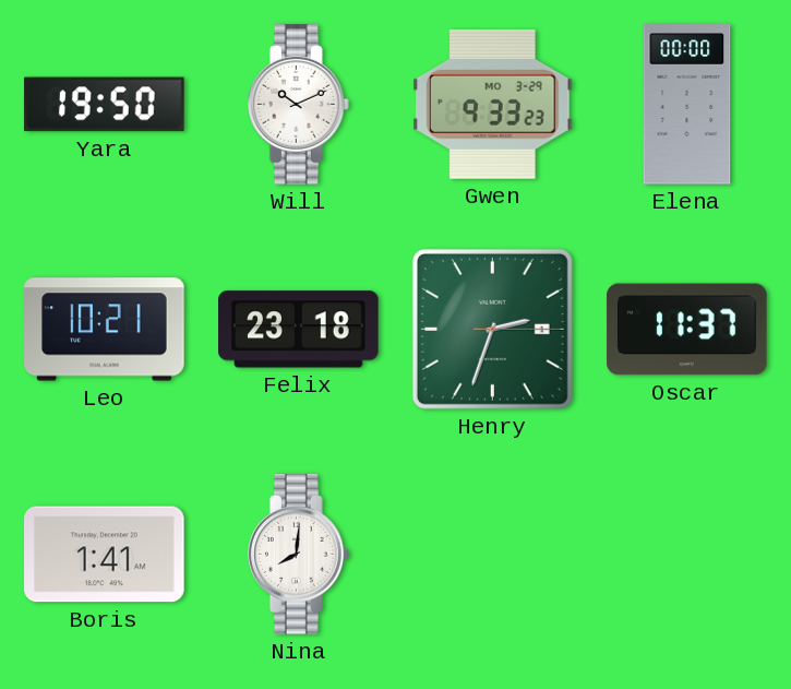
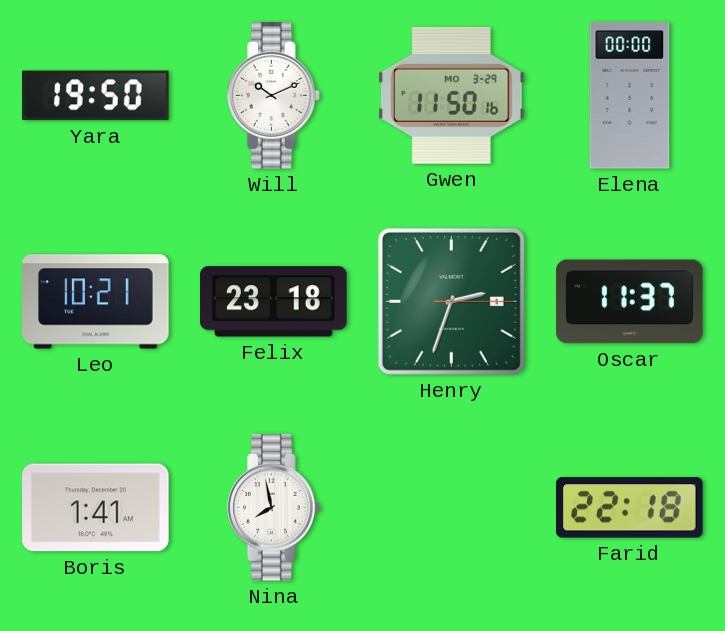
Gwen: 9:33 -> 11:50 (452, 95)
Nina: 8:01 -> 7:58 (273, 508)
Farid: none -> 22:18 (630, 508)
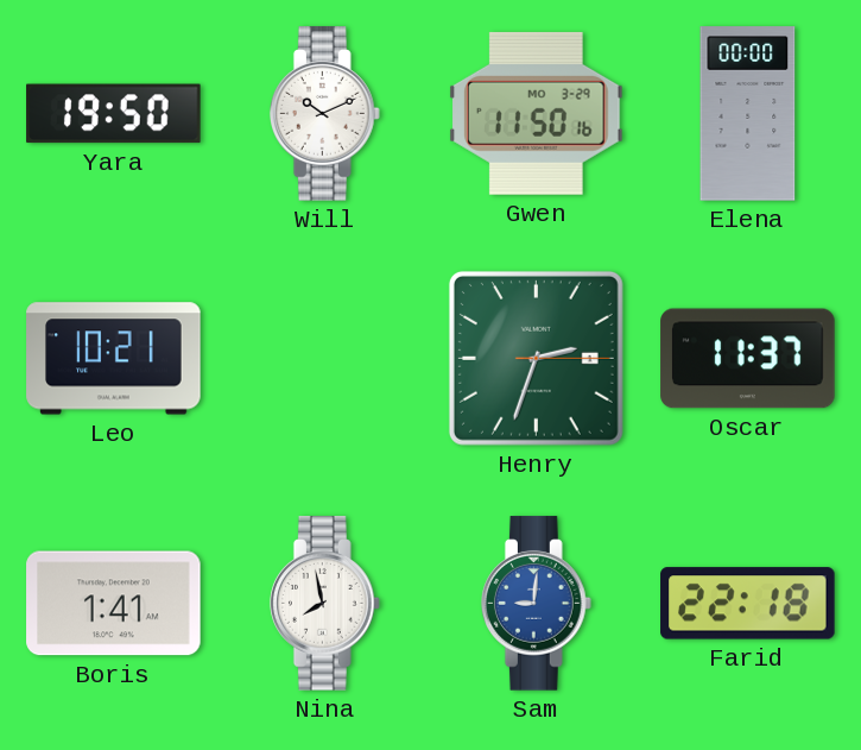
Felix: 23:18 -> none (274, 302)
Sam: none -> 9:01 (536, 604)
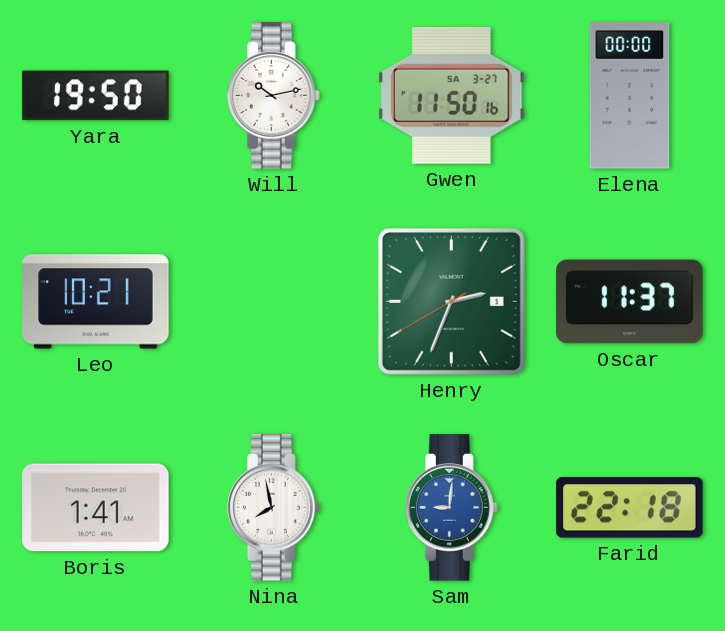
Will: 10:11 -> 10:13 (273, 96)
Gwen date: MO 3-29 -> SA 3-27 (452, 95)
Henry: 2:33:15 -> 2:33:40 (451, 301)
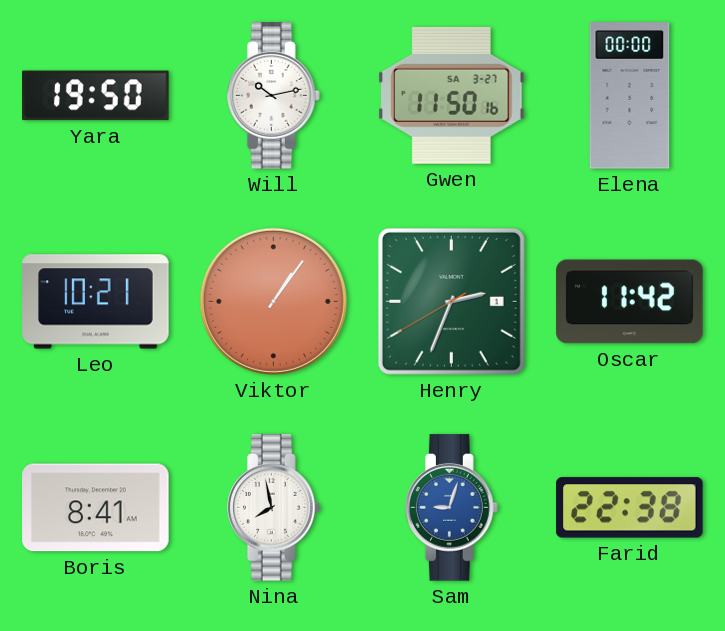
Viktor: none -> 1:06 (273, 301)
Oscar: 11:37 -> 11:42 (630, 302)
Boris: 1:41 -> 8:41 (96, 508)
Sam: 9:01 -> 9:03 (451, 508)
Farid: 22:18 -> 22:38 (630, 508)
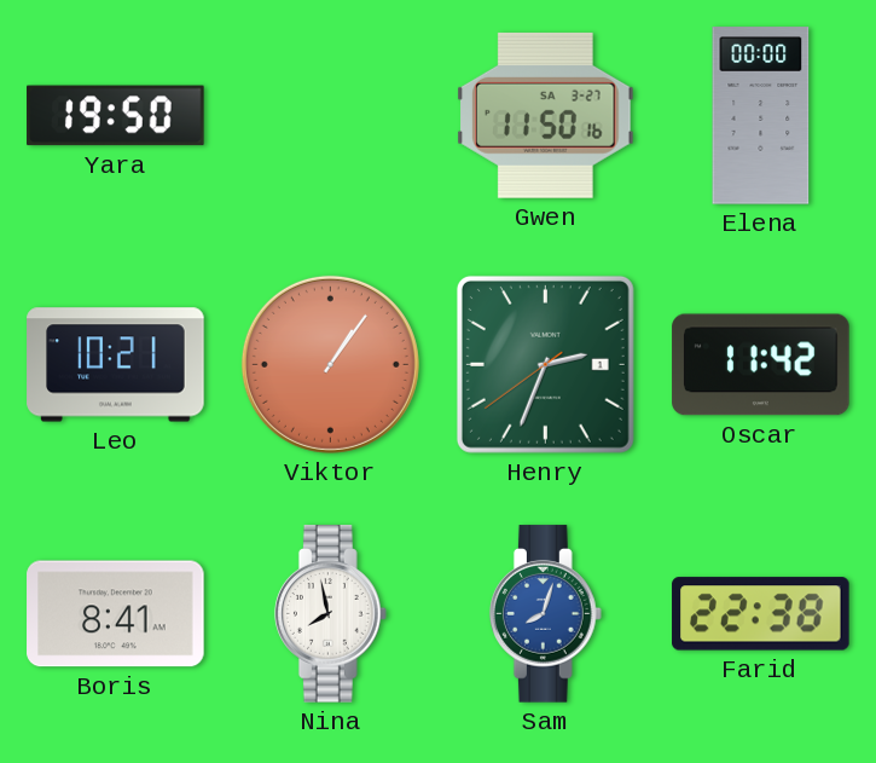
Will: 10:13 -> none (273, 96)
Henry: 2:33:40 -> 2:33:39 (545, 364)
Sam: 9:03 -> 8:03 (545, 614)
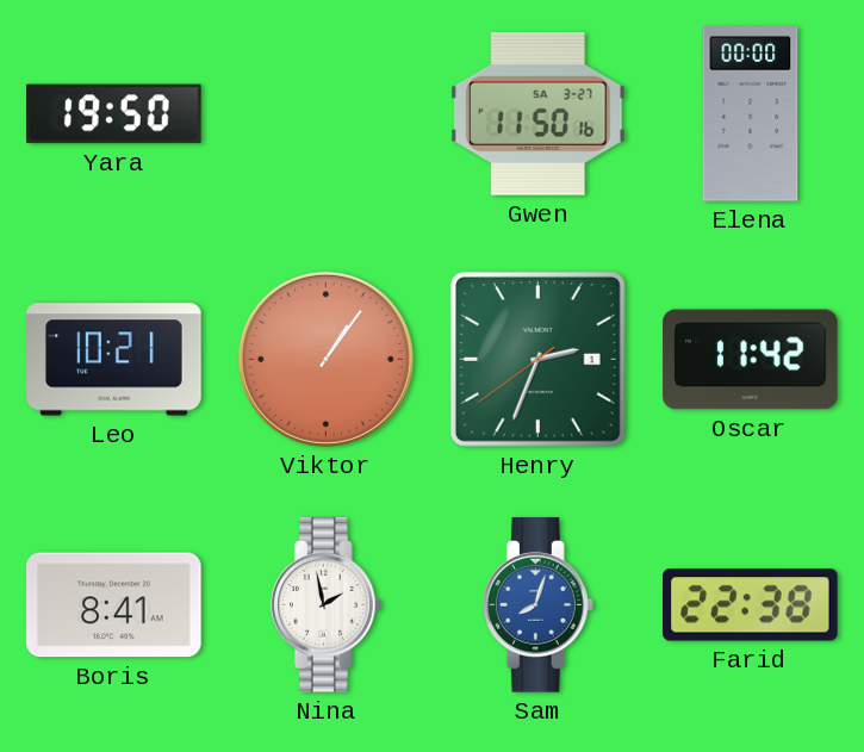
Nina: 7:58 -> 1:58 (325, 605)
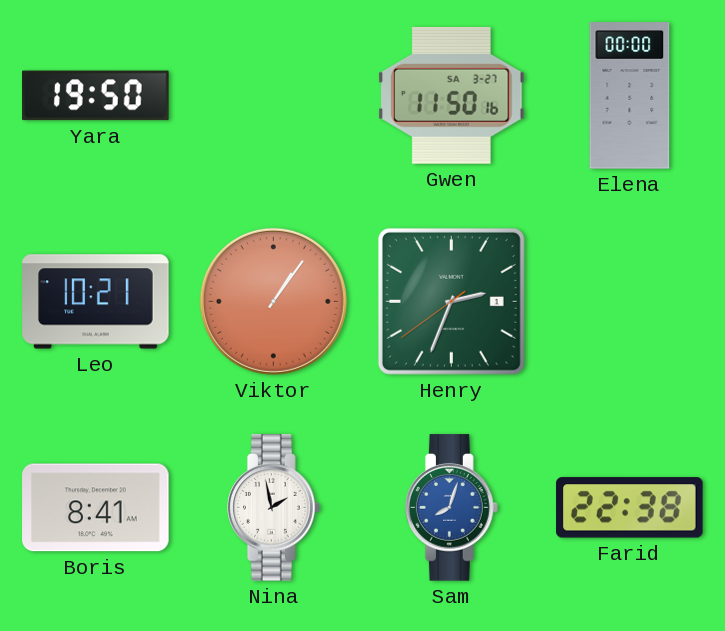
Oscar: 11:42 -> none (751, 360)
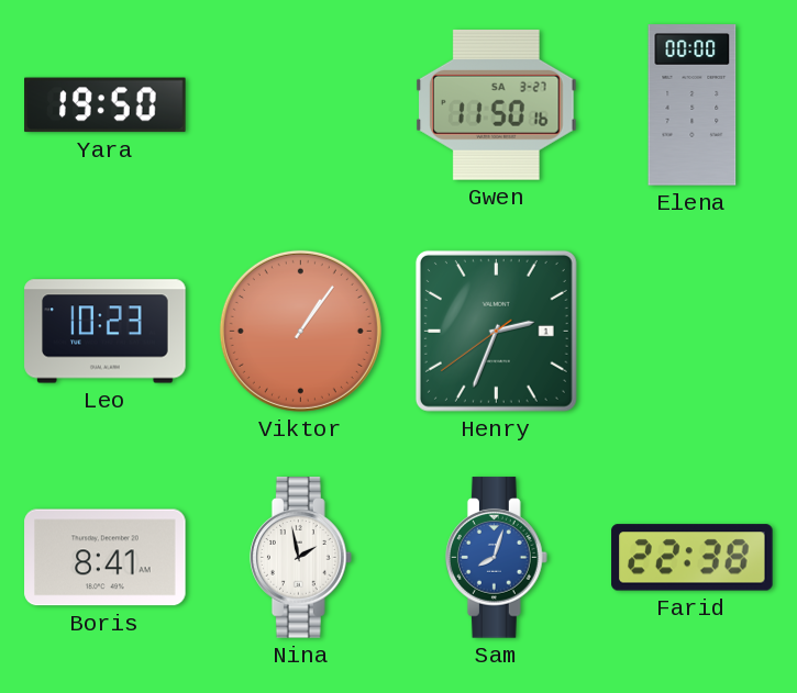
Leo: 10:21 -> 10:23 (106, 332)
